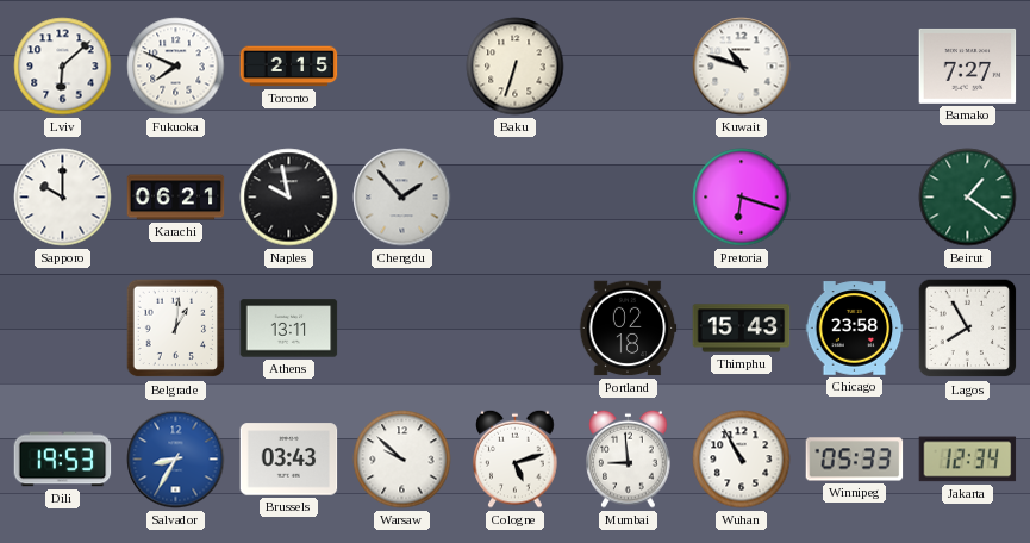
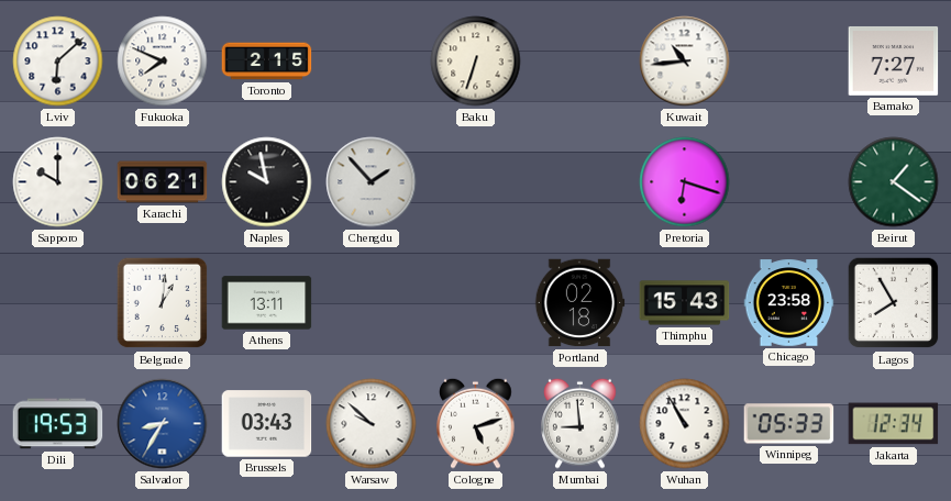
Kuwait: 10:48 -> 10:44 (685, 62)
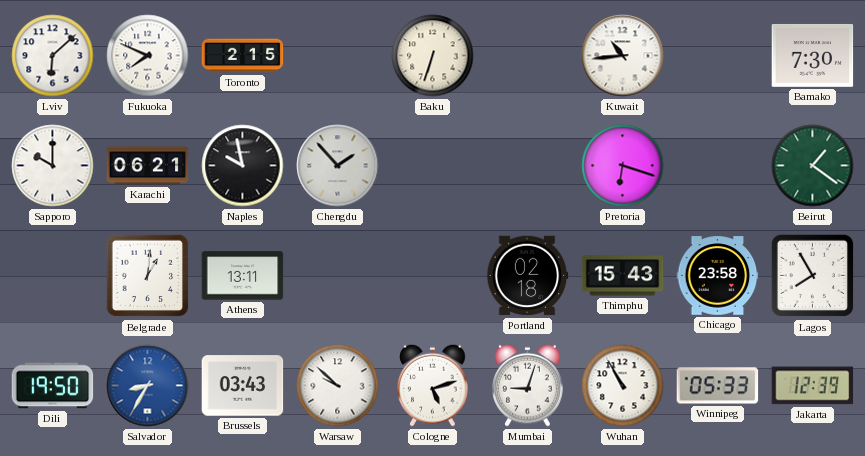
Bamako: 7:27 -> 7:30 (813, 55)
Dili: 19:53 -> 19:50 (53, 386)
Mumbai: 8:59 -> 9:03 (528, 385)
Jakarta: 12:34 -> 12:39 (813, 386)
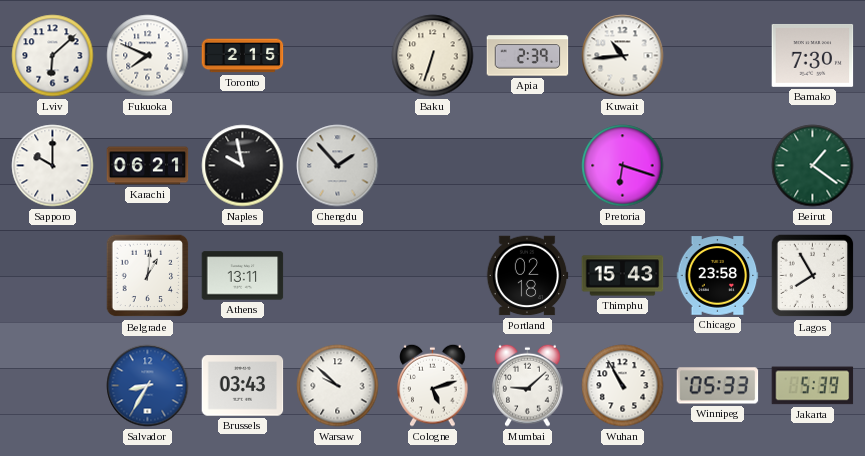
Apia: none -> 2:39 (528, 56)
Dili: 19:50 -> none (53, 386)
Mumbai: 9:03 -> 9:08 (528, 385)
Jakarta: 12:39 -> 5:39 (813, 386)
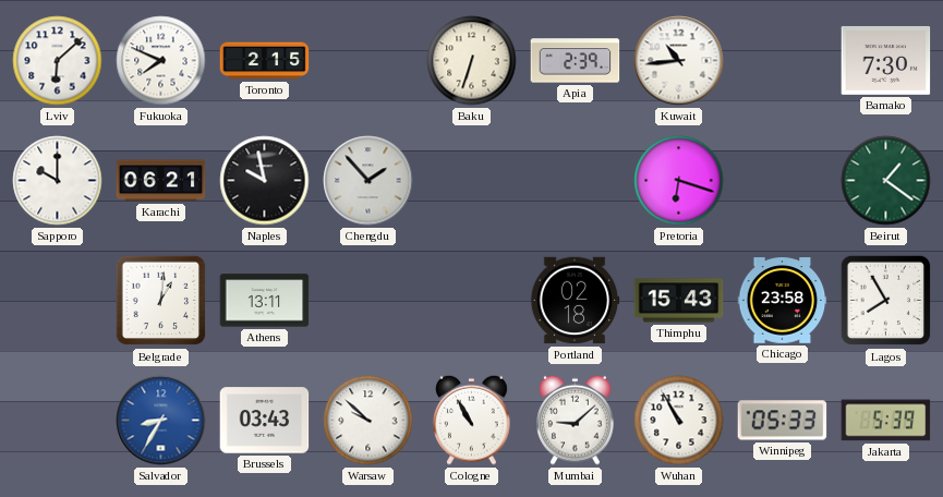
Cologne: 5:12 -> 10:55 (472, 420)
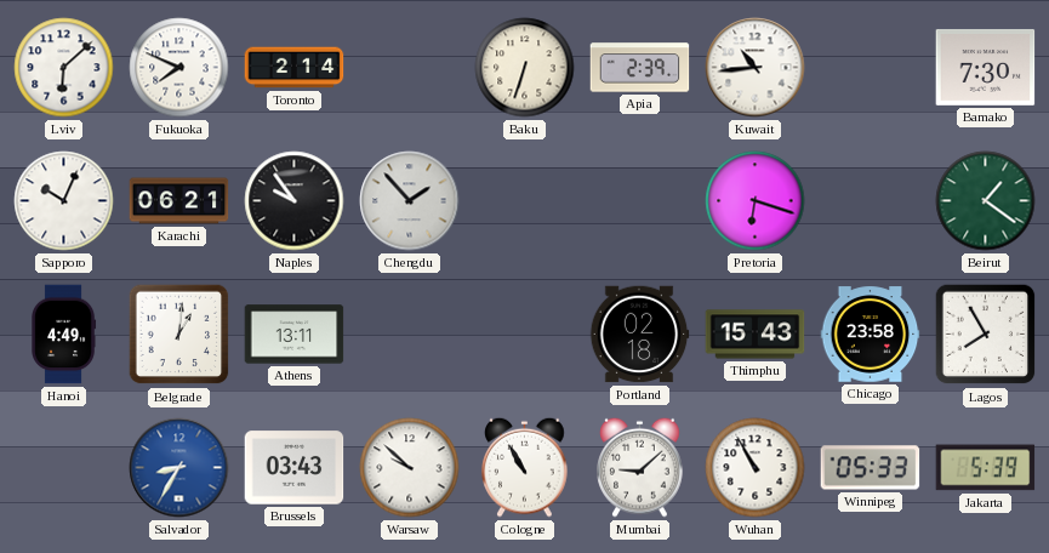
Toronto: 2:15 -> 2:14 (295, 68)
Sapporo: 10:00 -> 10:04 (64, 201)
Naples: 9:58 -> 9:54 (295, 201)
Hanoi: none -> 4:49 (64, 335)
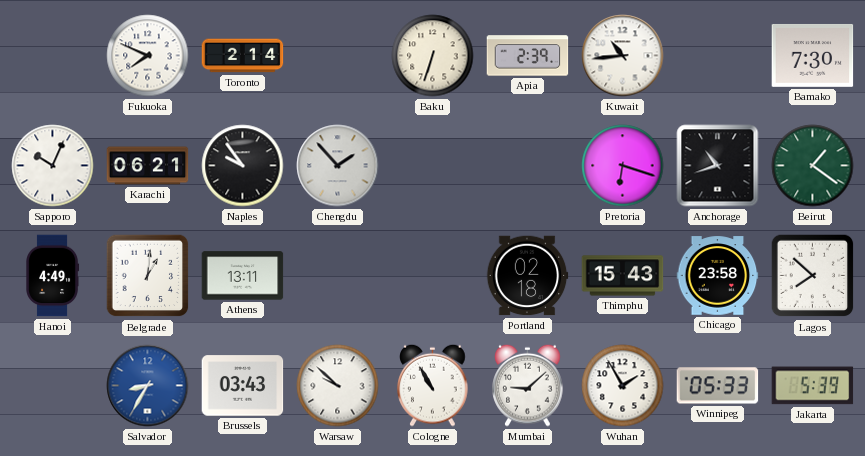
Lviv: 6:08 -> none (64, 68)
Anchorage: none -> 10:42 (718, 166)
Lagos: 7:55 -> 7:52 (813, 276)
Wuhan: 10:55 -> 1:55 (623, 386)
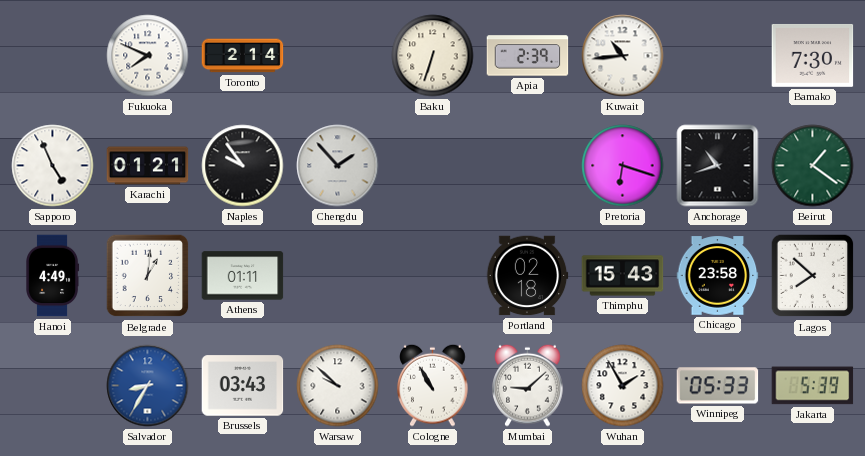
Sapporo: 10:04 -> 4:56 (53, 166)
Karachi: 06:21 -> 01:21 (148, 166)
Athens: 13:11 -> 01:11 (243, 276)
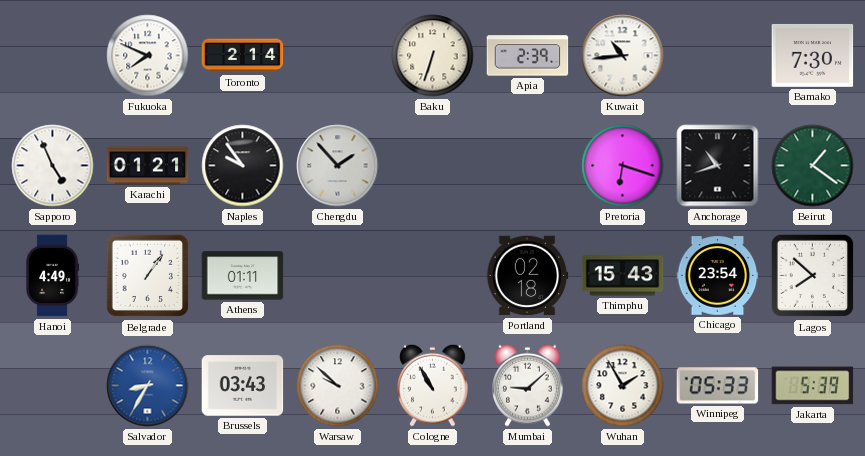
Belgrade: 1:01 -> 1:06 (148, 276)
Chicago: 23:58 -> 23:54 (718, 276)
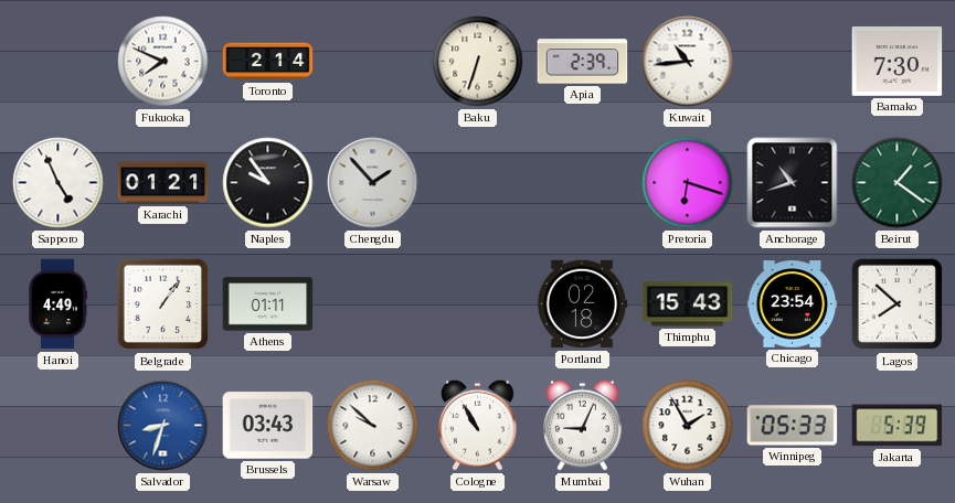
Salvador: 8:35 -> 8:33 (163, 426)
Mumbai: 9:08 -> 9:04 (583, 425)
